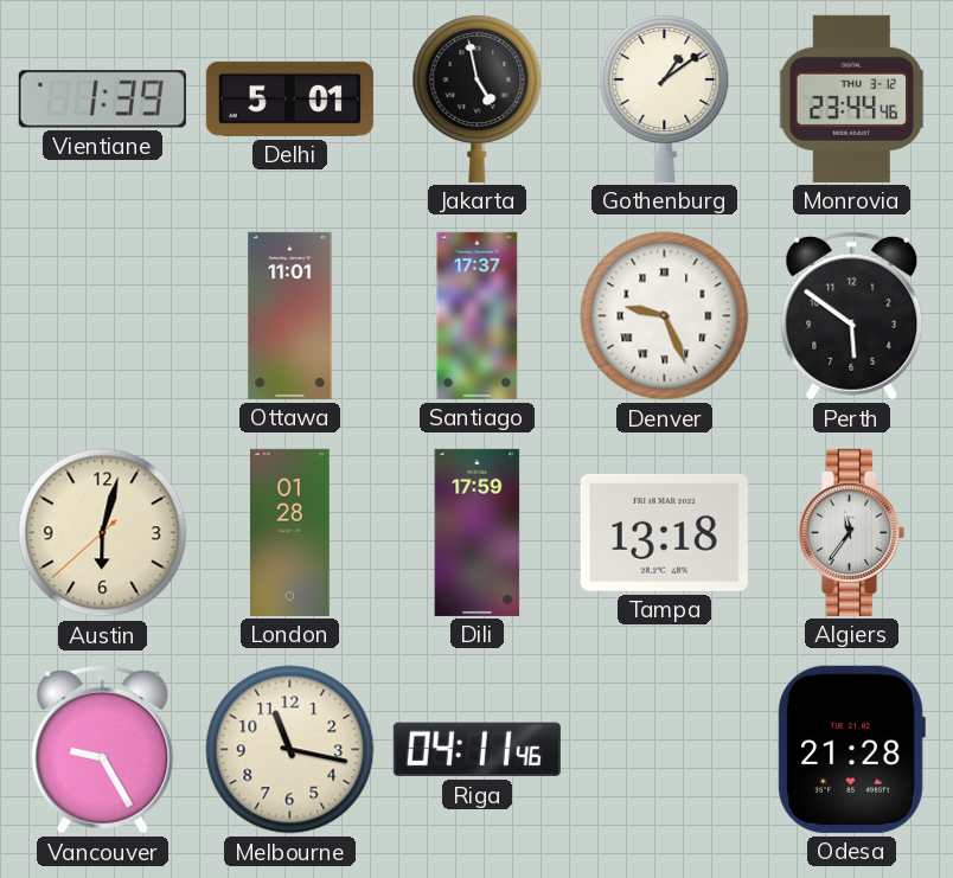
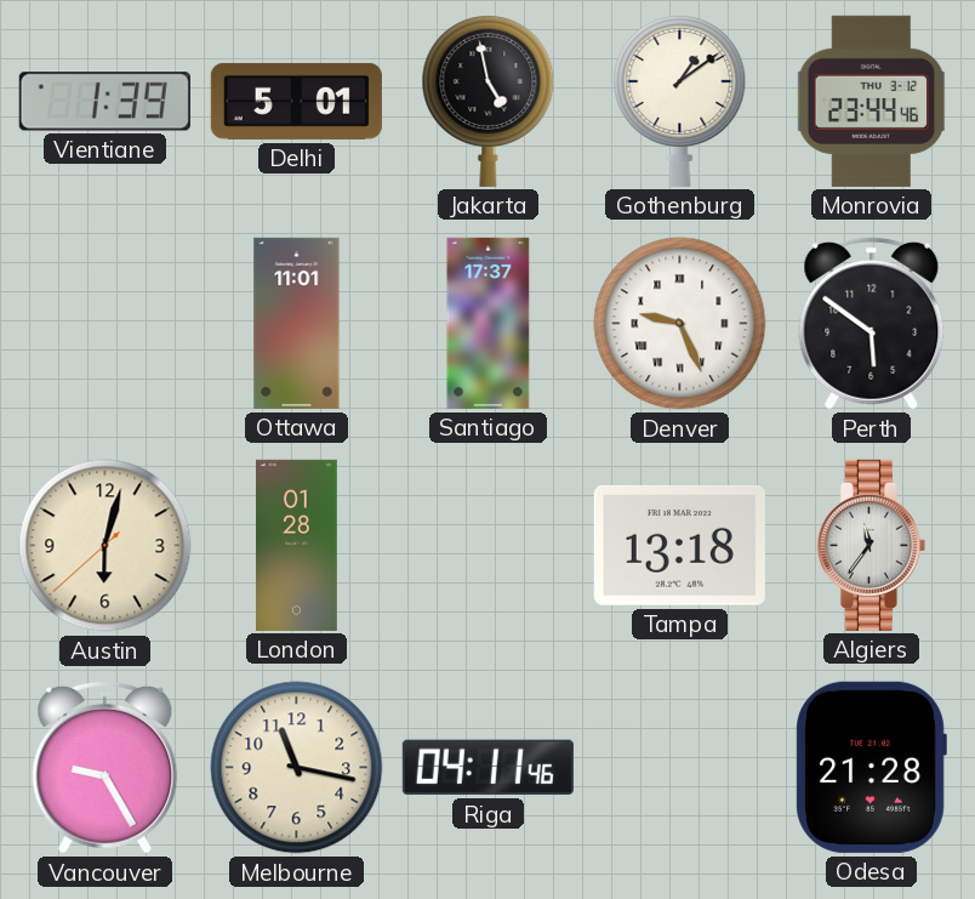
Dili: 17:59 -> none (478, 532)
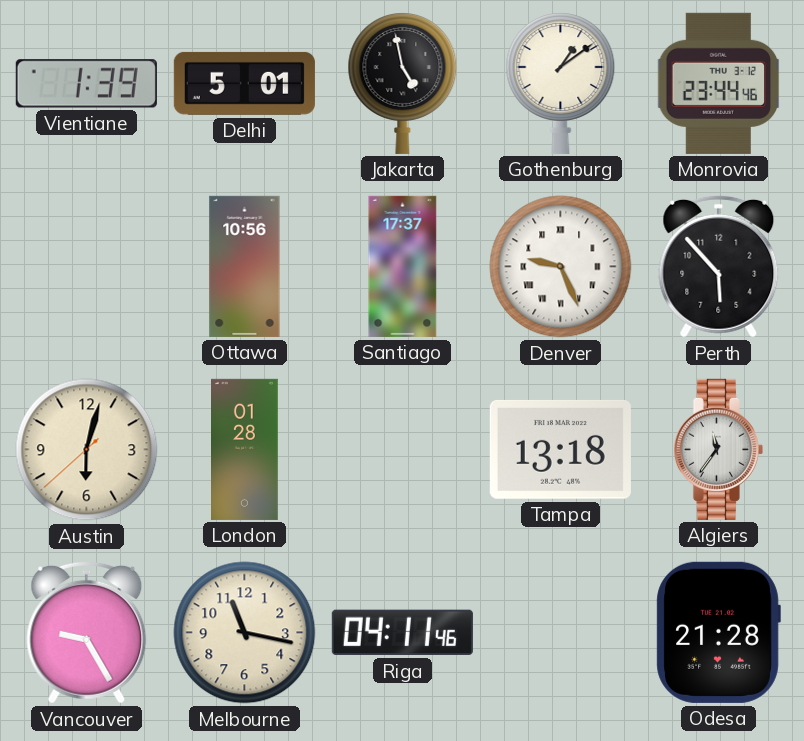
Ottawa: 11:01 -> 10:56 (245, 266)
Perth: 5:51 -> 5:53 (719, 266)
